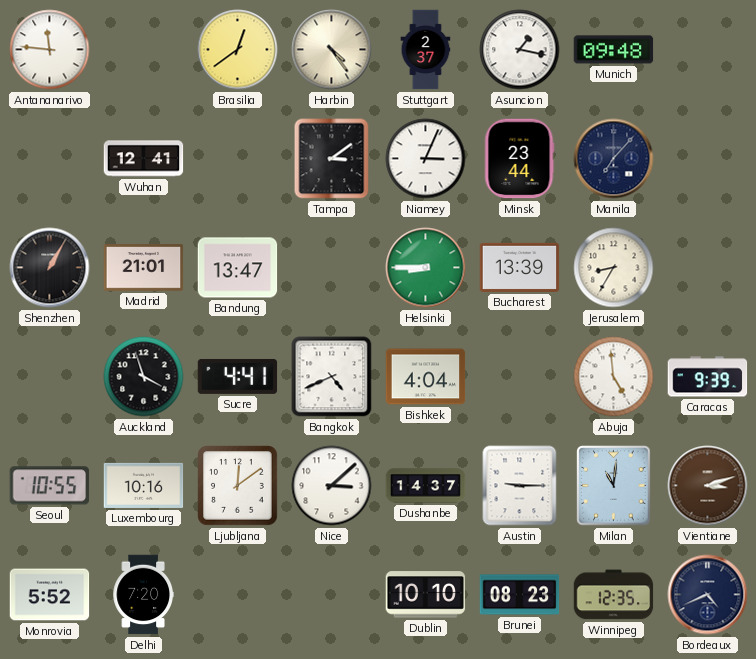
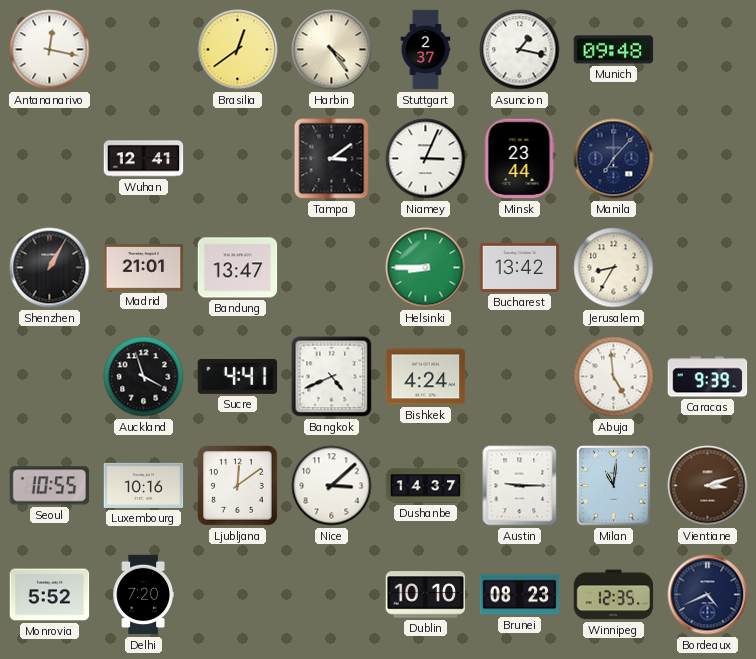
Antananarivo: 11:46 -> 12:17 (50, 50)
Bucharest: 13:39 -> 13:42 (520, 267)
Bishkek: 4:04 -> 4:24 (426, 377)
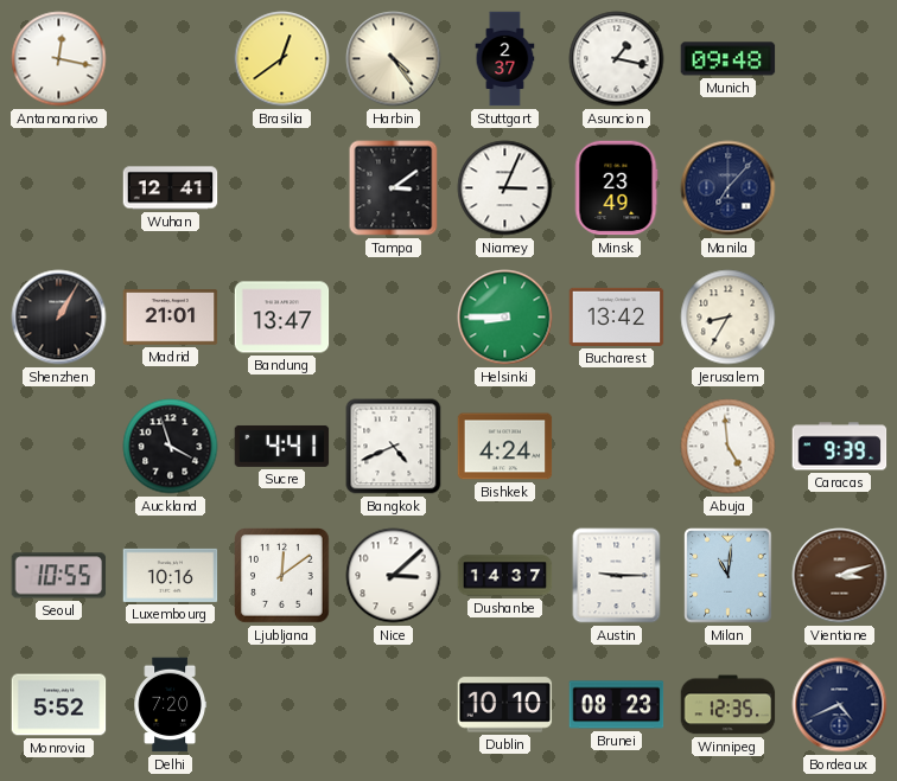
Minsk: 23:44 -> 23:49 (616, 188)
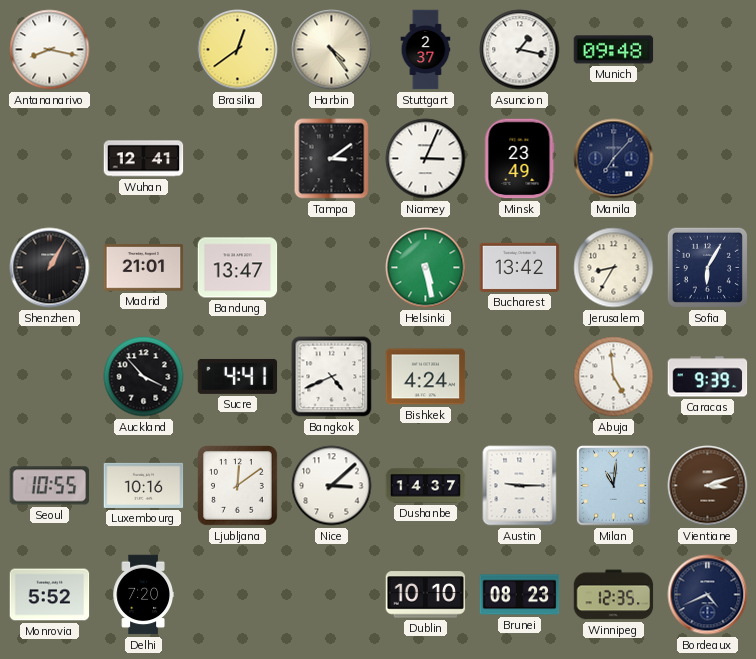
Antananarivo: 12:17 -> 8:17 (50, 50)
Helsinki: 8:45 -> 5:28 (426, 268)
Sofia: none -> 6:05 (707, 267)
Auckland: 3:57 -> 3:53 (144, 377)
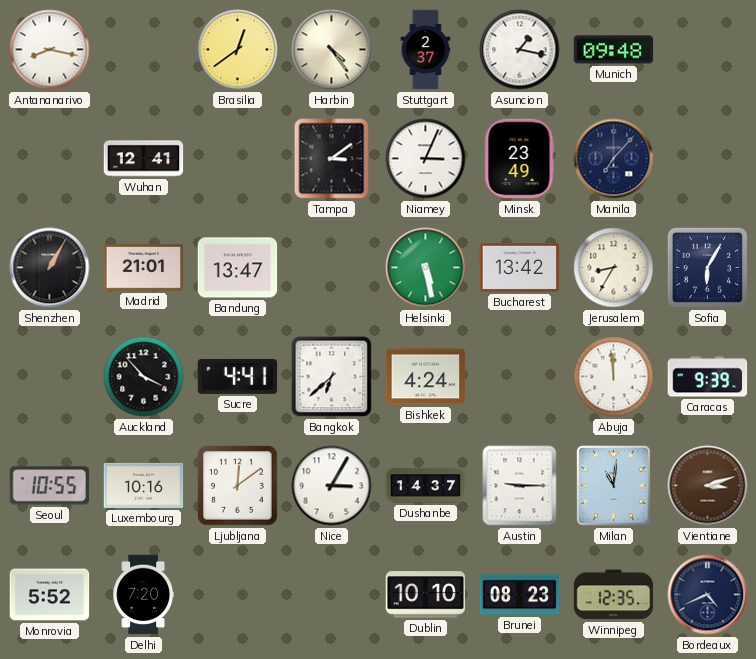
Bangkok: 4:41 -> 6:38 (332, 377)
Abuja: 4:59 -> 11:59 (614, 377)
Nice: 3:08 -> 3:05 (332, 486)
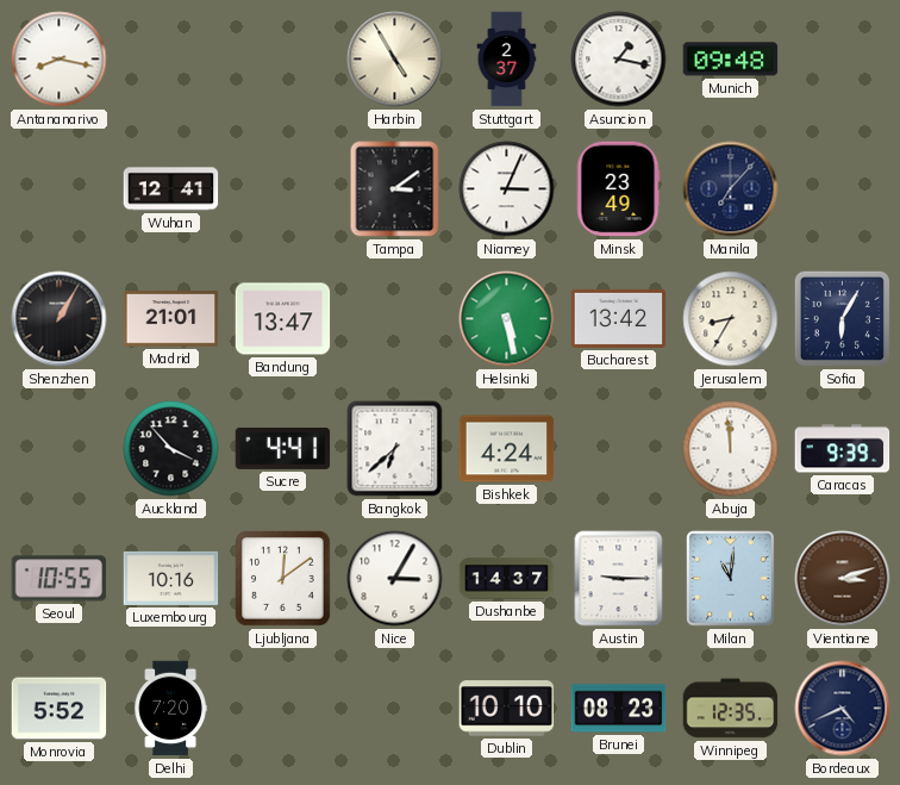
Brasilia: 12:39 -> none (238, 50)
Harbin: 4:24 -> 4:55 (395, 60)
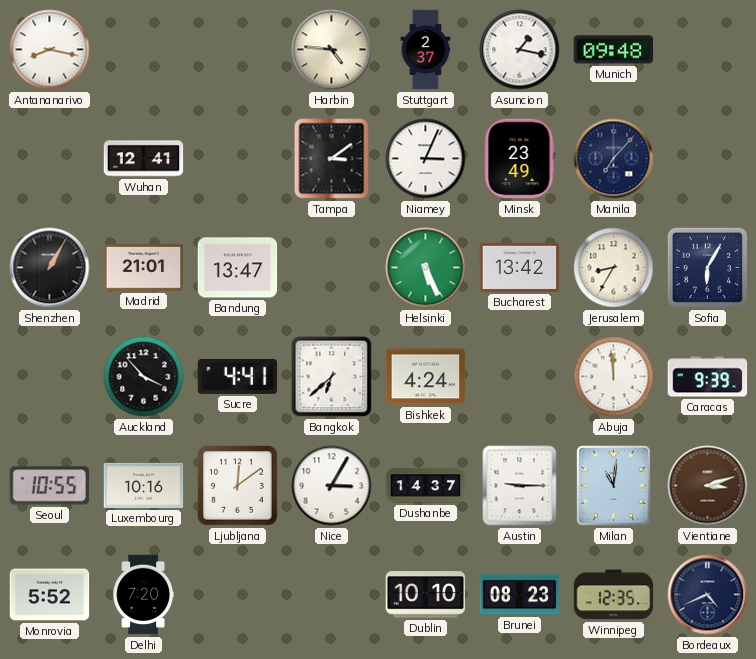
Harbin: 4:55 -> 4:46 (332, 50)
Helsinki: 5:28 -> 5:26 (426, 268)
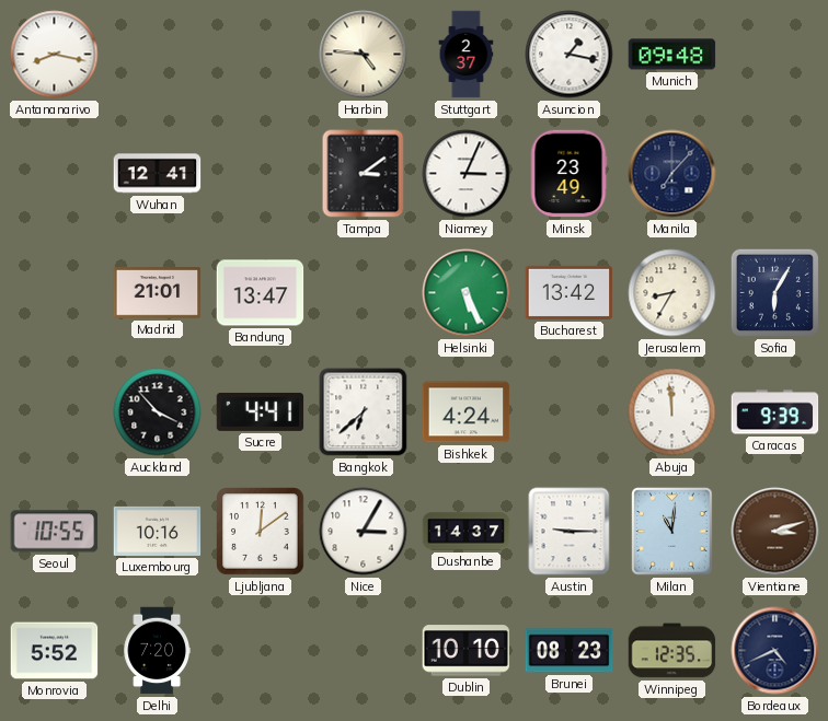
Shenzhen: 1:05 -> none (50, 268)
